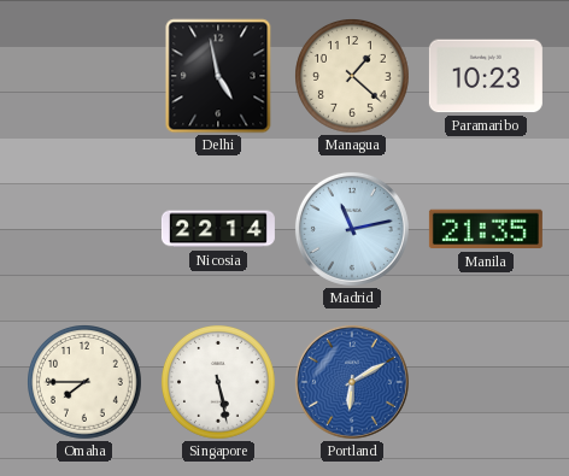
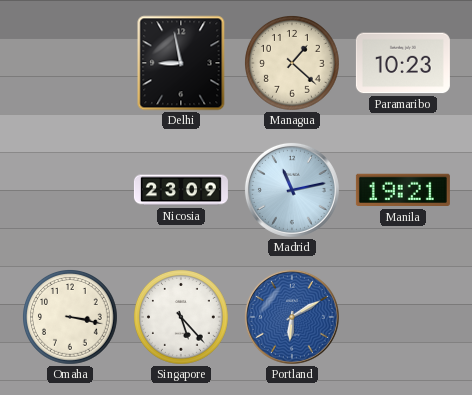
Delhi: 4:58 -> 8:58 (181, 63)
Nicosia: 22:14 -> 23:09 (181, 190)
Manila: 21:35 -> 19:21 (403, 190)
Omaha: 7:45 -> 3:17 (71, 318)
Singapore: 5:28 -> 5:23 (182, 318)
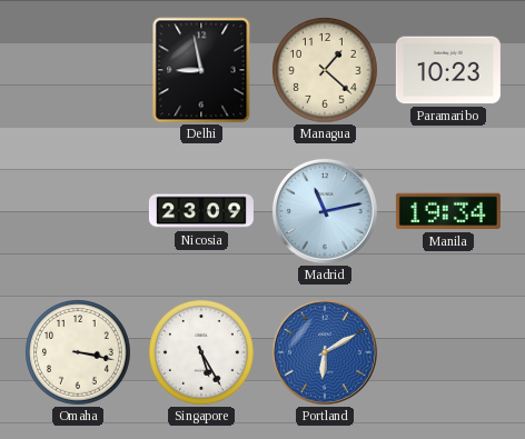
Manila: 19:21 -> 19:34 (448, 211)
Singapore: 5:23 -> 5:25 (202, 353)
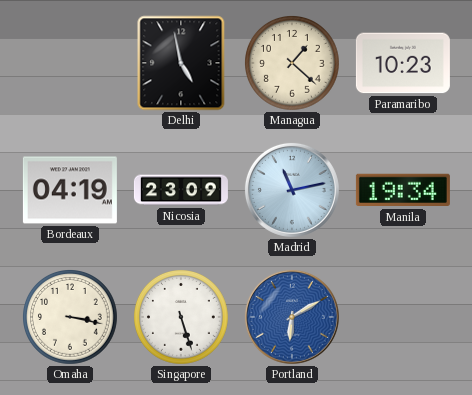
Delhi: 8:58 -> 4:58 (181, 63)
Bordeaux: none -> 04:19 (70, 190)
Singapore: 5:25 -> 5:27 (182, 318)
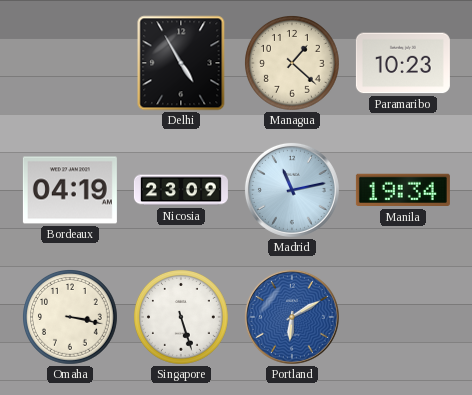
Delhi: 4:58 -> 4:55 (181, 63)
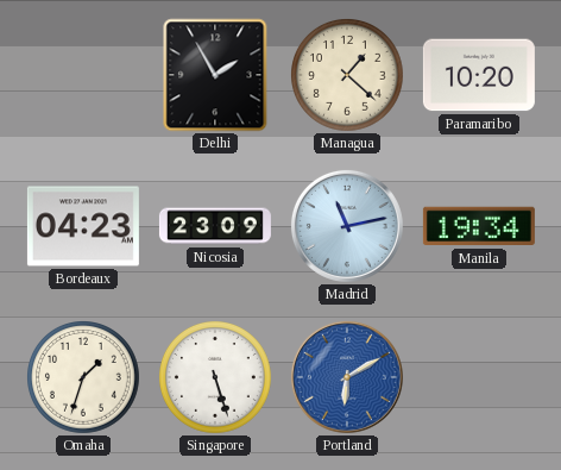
Delhi: 4:55 -> 1:55 (215, 75)
Paramaribo: 10:23 -> 10:20 (479, 75)
Bordeaux: 04:19 -> 04:23 (83, 226)
Omaha: 3:17 -> 1:33 (84, 378)
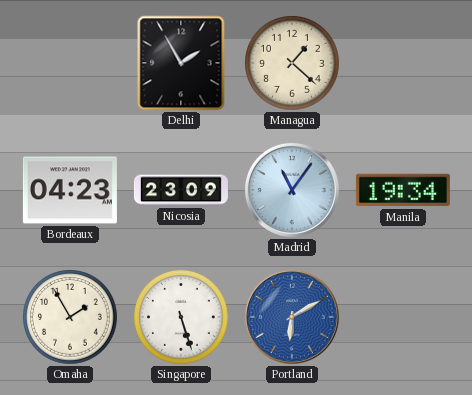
Paramaribo: 10:20 -> none (479, 75)
Madrid: 11:13 -> 11:06 (292, 190)
Omaha: 1:33 -> 1:55 (71, 318)
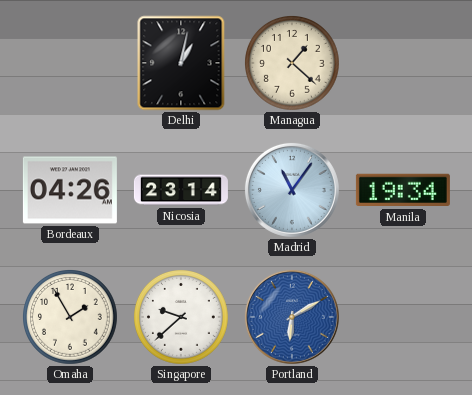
Delhi: 1:55 -> 1:02 (181, 63)
Bordeaux: 04:23 -> 04:26 (70, 190)
Nicosia: 23:09 -> 23:14 (181, 190)
Singapore: 5:27 -> 9:38 (182, 318)
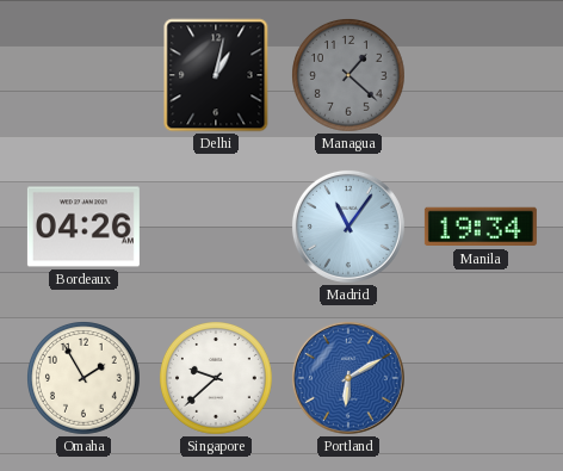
Managua dial: cream -> grey (349, 76)
Nicosia: 23:14 -> none (181, 190)
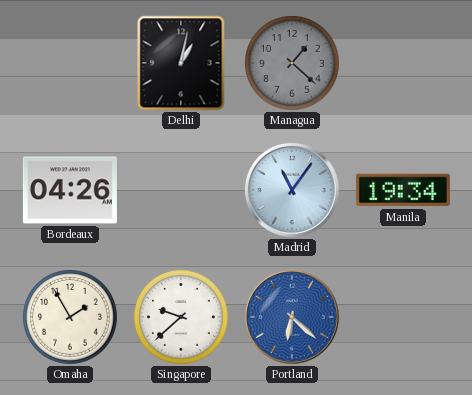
Portland: 6:10 -> 6:22 (292, 317)
